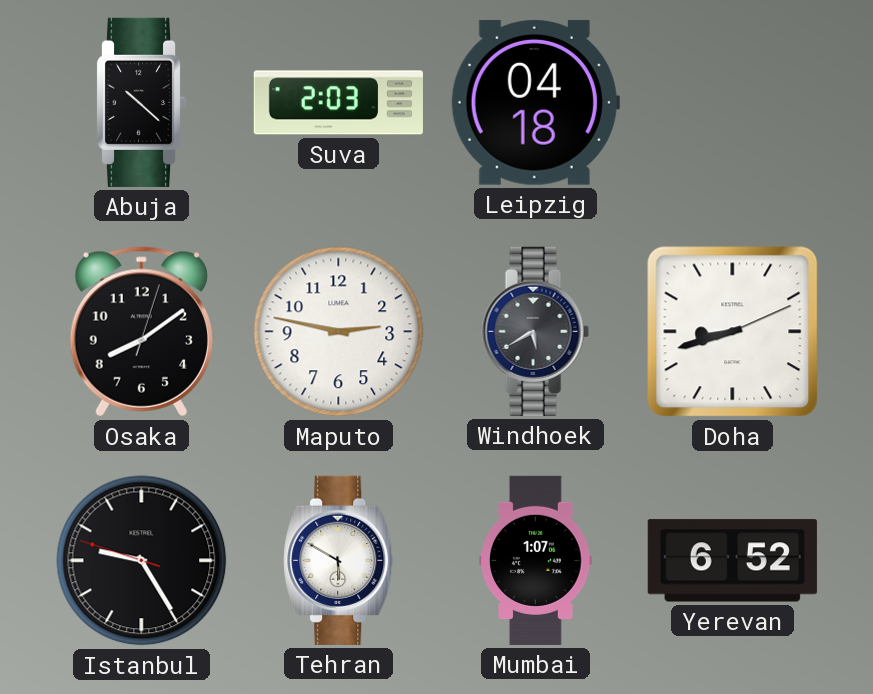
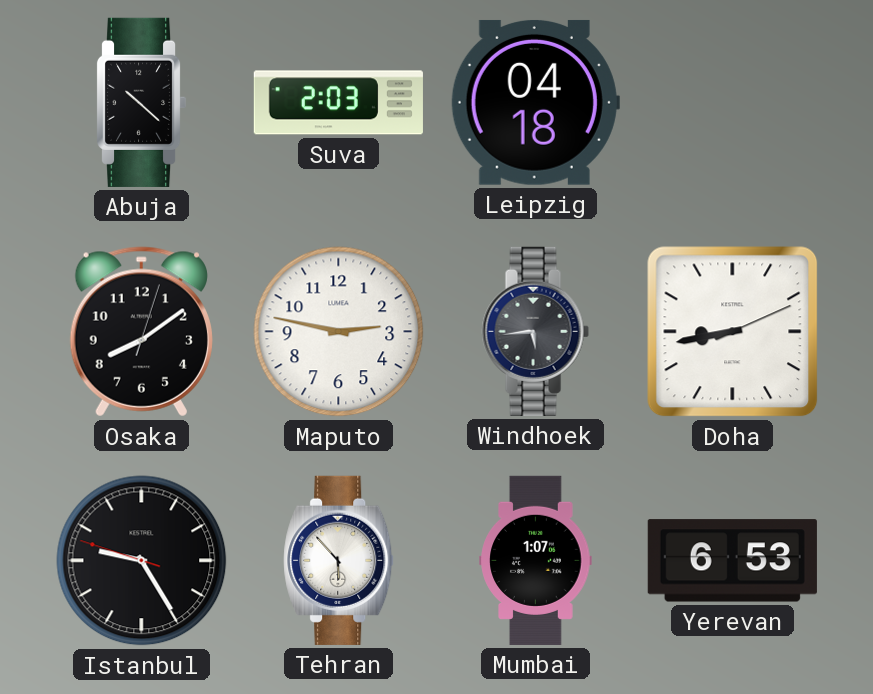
Windhoek: 5:40 -> 5:44 (535, 331)
Doha: 8:42 -> 8:43 (733, 332)
Tehran: 5:50 -> 5:53 (339, 560)
Yerevan: 6:52 -> 6:53 (732, 561)
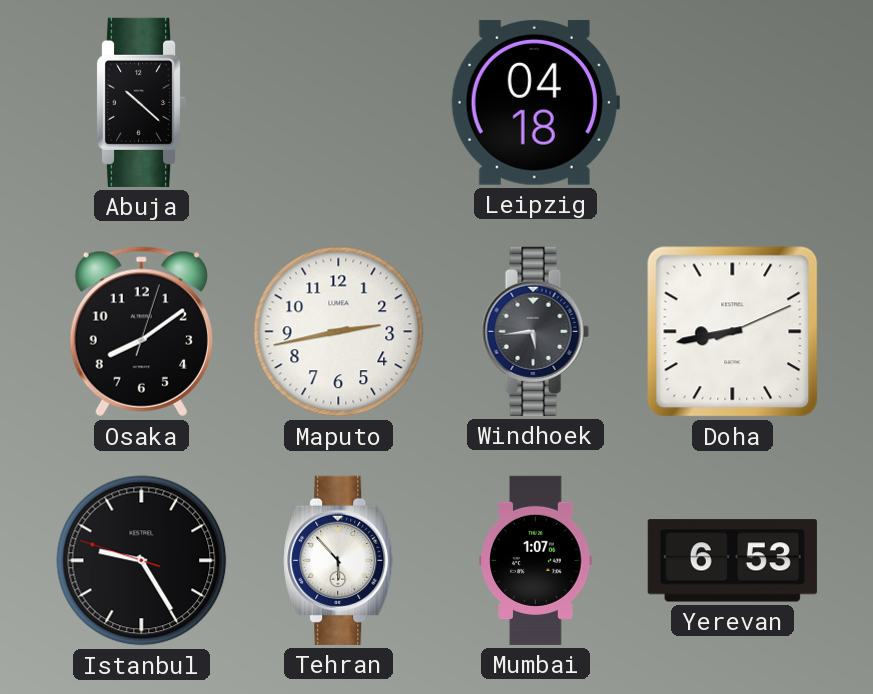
Suva: 2:03 -> none (338, 103)
Maputo: 2:47 -> 2:43 (339, 332)
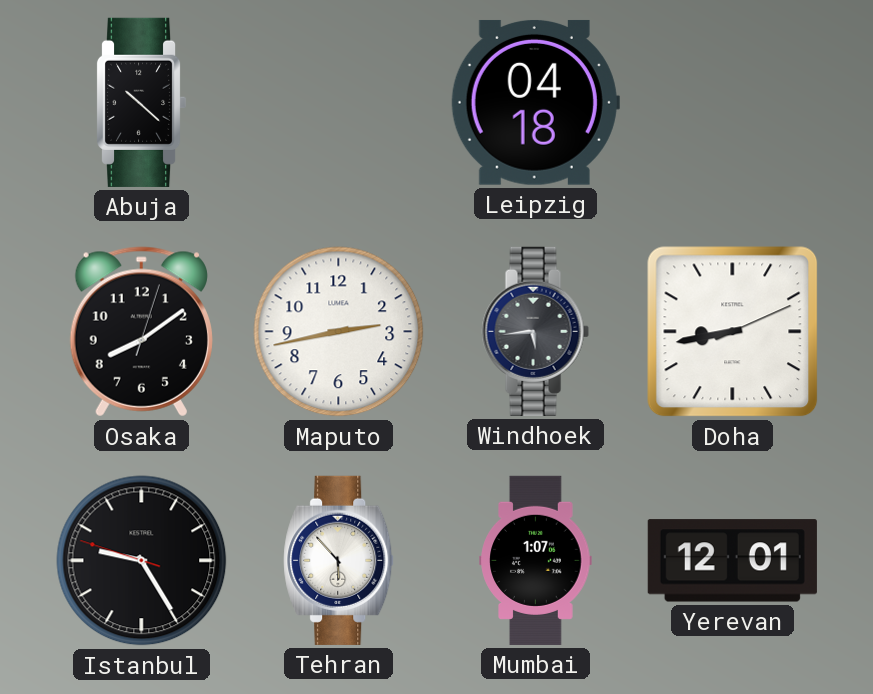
Yerevan: 6:53 -> 12:01 (732, 561)
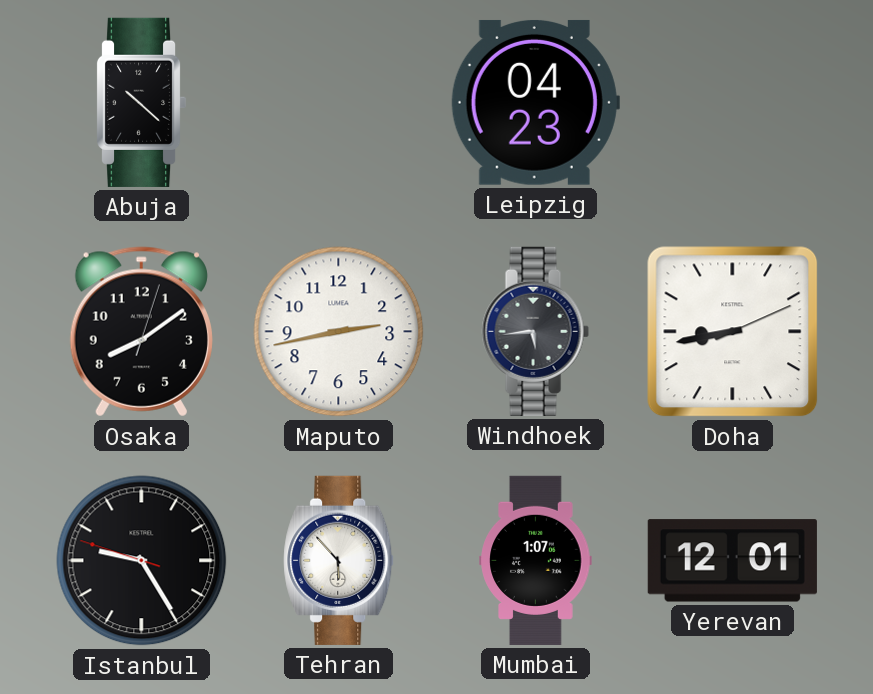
Leipzig: 04:18 -> 04:23 (535, 102)
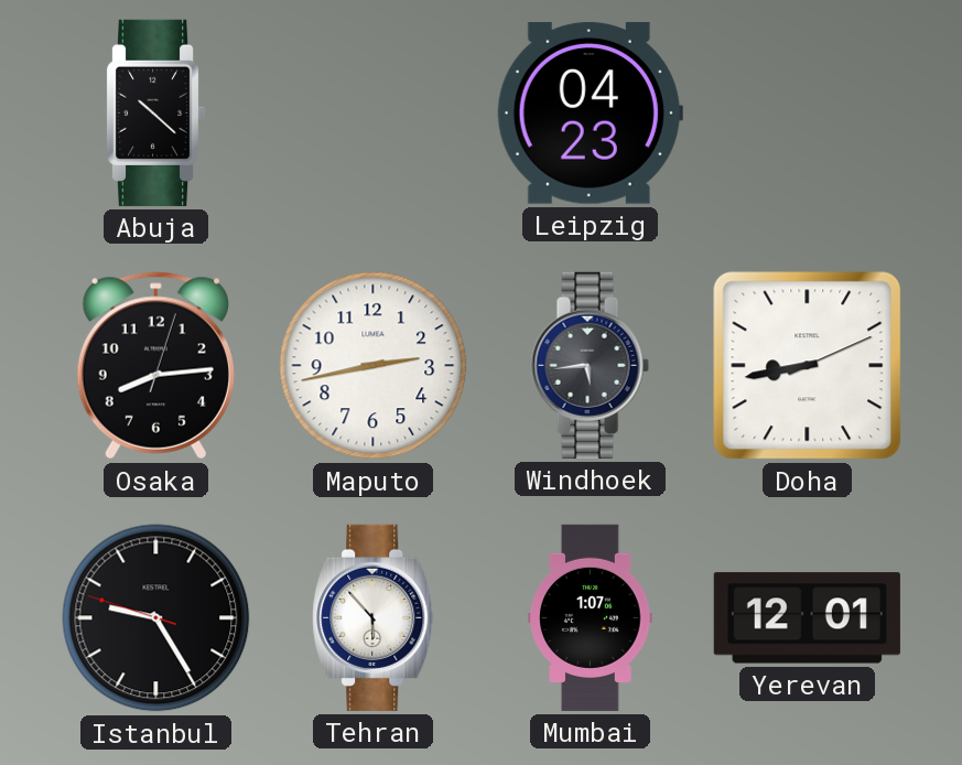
Osaka: 8:09 -> 8:14 (155, 366)
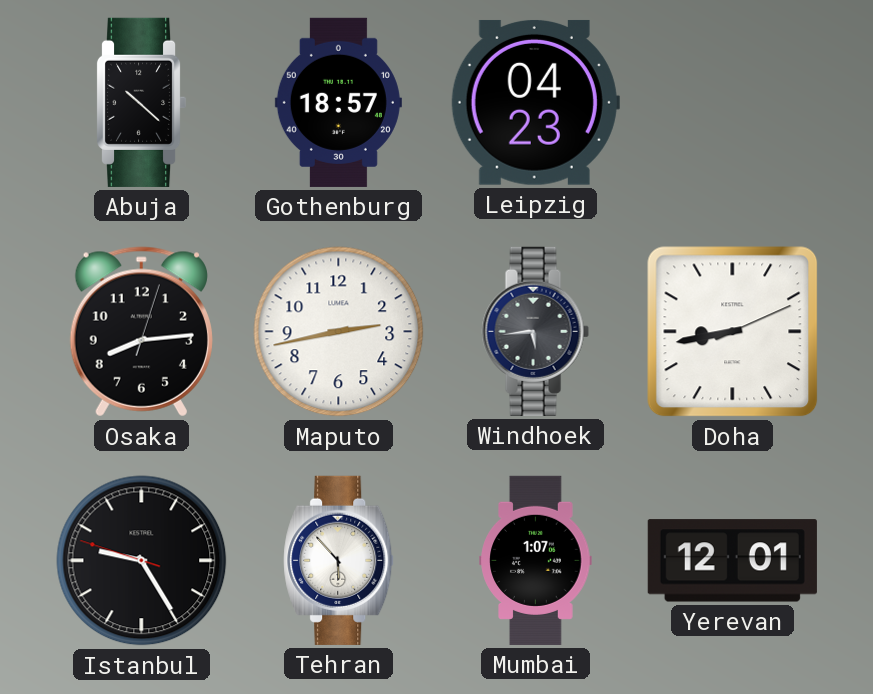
Gothenburg: none -> 18:57 (338, 102)
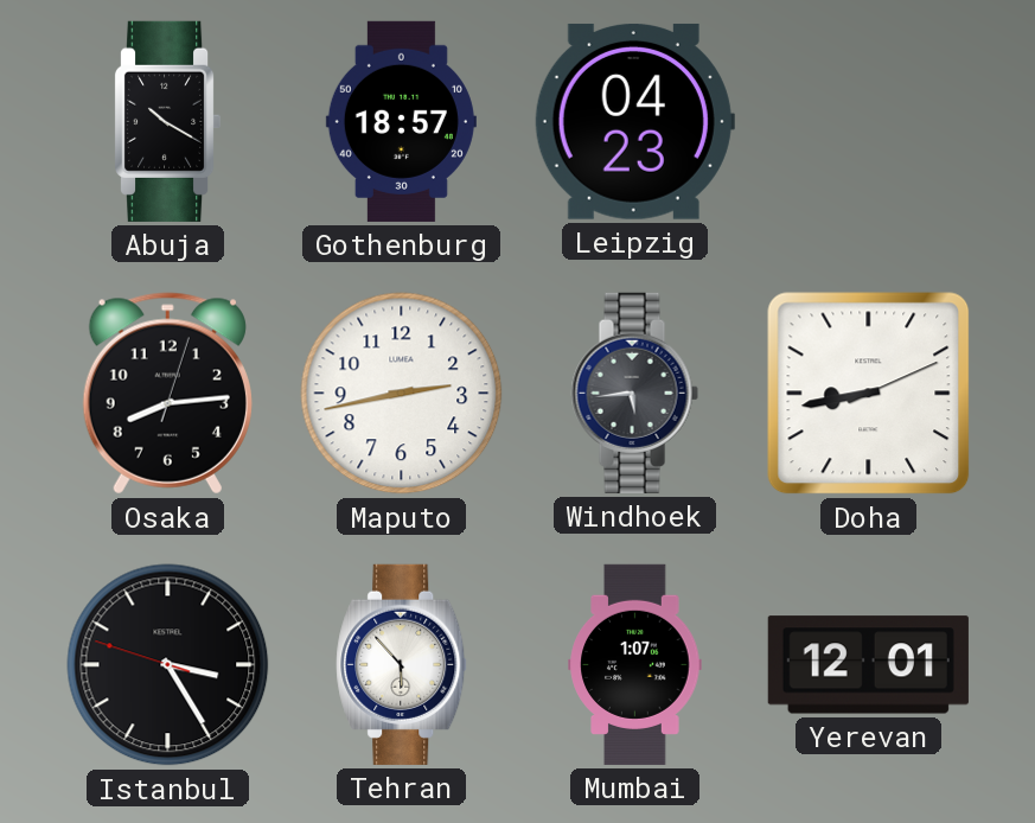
Abuja: 10:22 -> 10:20 (167, 121)
Istanbul: 9:24 -> 3:24 (168, 665)
